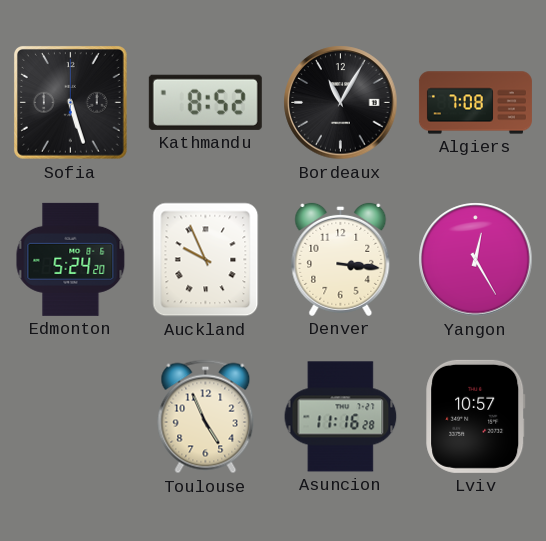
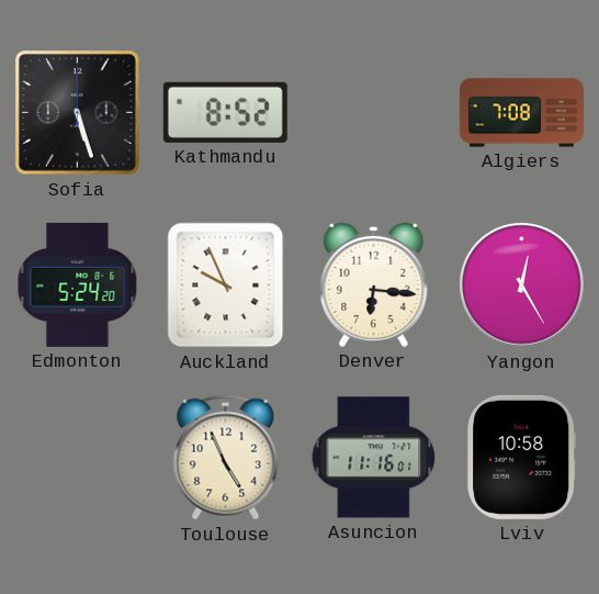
Bordeaux: 11:05 -> none (341, 103)
Denver: 3:16 -> 6:16 (374, 284)
Asuncion: 11:16:28 -> 11:16:01 (374, 458)
Lviv: 10:57 -> 10:58 (522, 457)
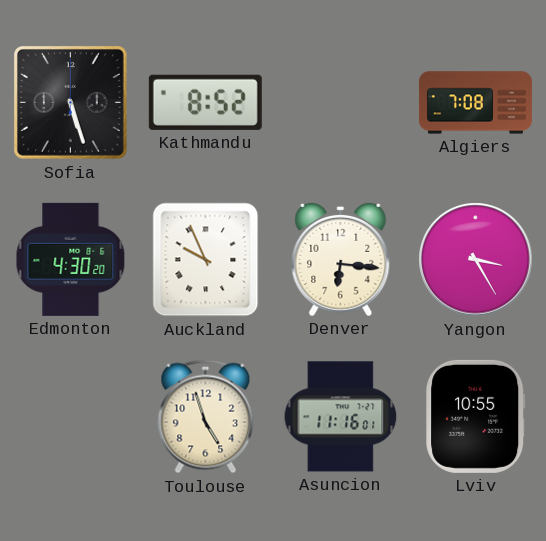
Edmonton: 5:24 -> 4:30 (71, 259)
Yangon: 12:25 -> 3:25 (476, 260)
Toulouse: 4:56 -> 4:57 (206, 417)
Lviv: 10:58 -> 10:55 (476, 416)
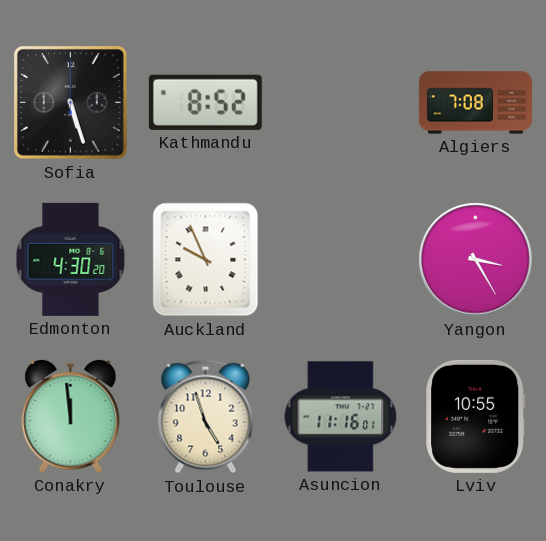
Denver: 6:16 -> none (341, 259)
Conakry: none -> 11:59 (71, 416)
